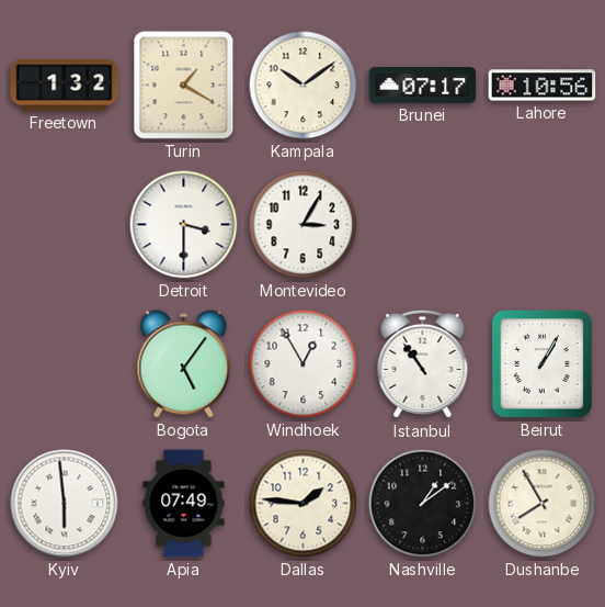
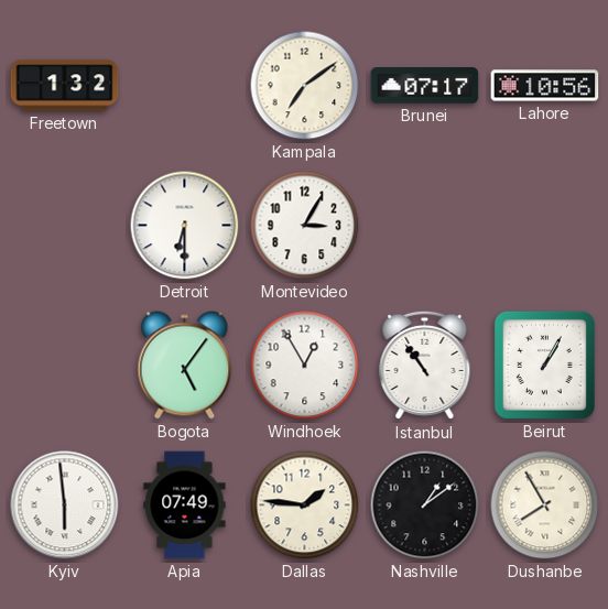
Turin: 1:20 -> none (184, 86)
Kampala: 10:09 -> 7:09 (305, 86)
Detroit: 3:30 -> 6:30 (185, 226)
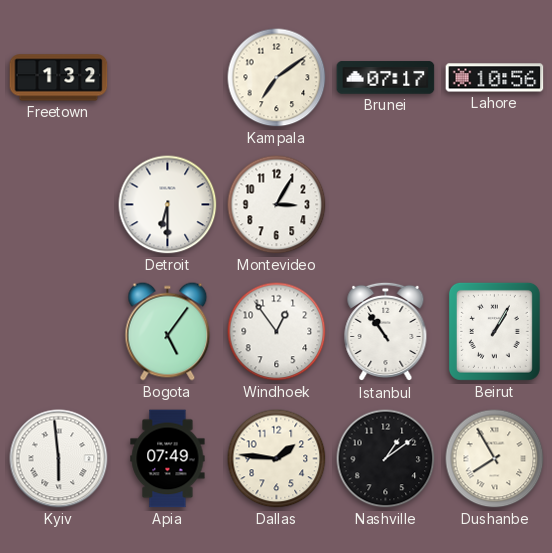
Windhoek: 12:55 -> 12:54 (277, 332)
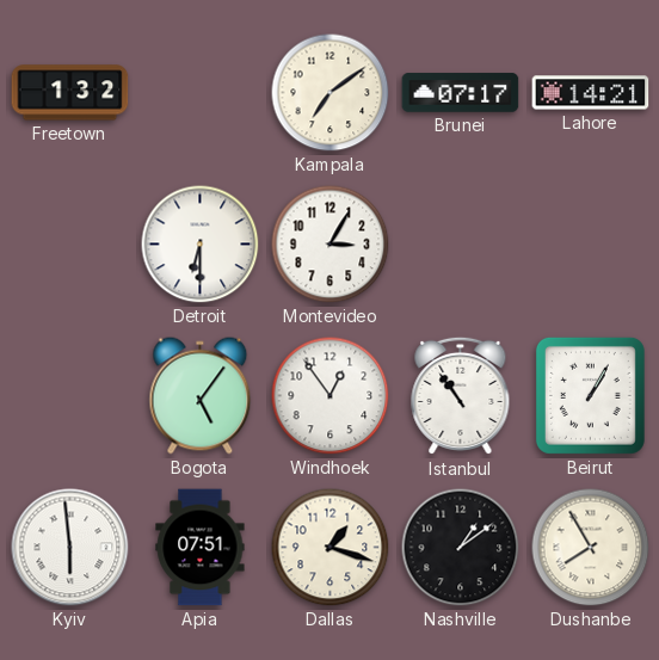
Lahore: 10:56 -> 14:21 (591, 93)
Apia: 07:49 -> 07:51 (201, 548)
Dallas: 1:46 -> 1:18 (331, 548)
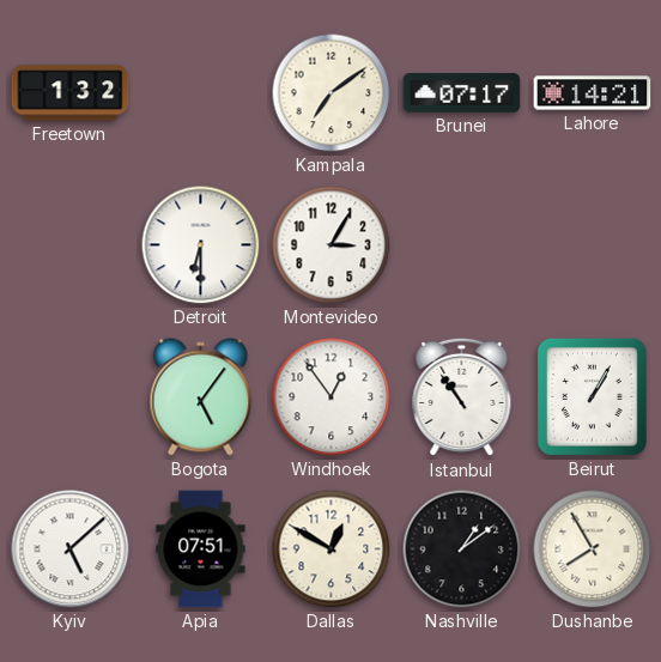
Kyiv: 5:59 -> 5:08 (71, 549)
Dallas: 1:18 -> 12:50 (332, 549)
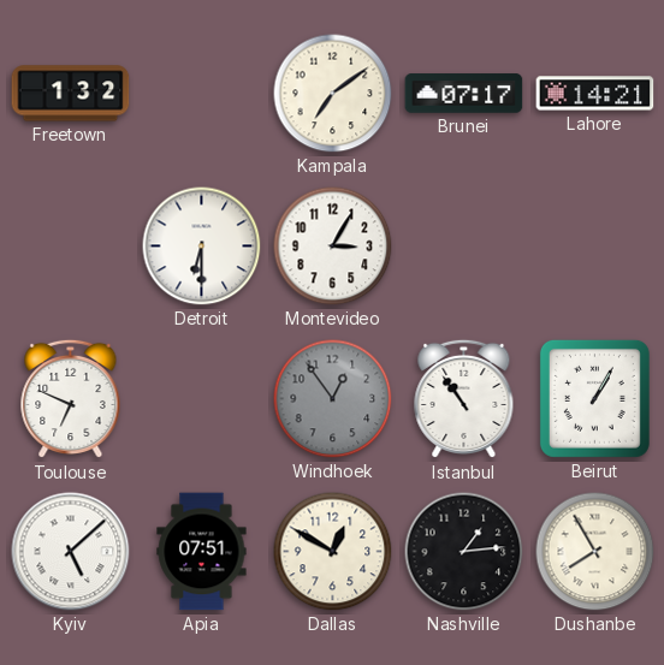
Toulouse: none -> 6:49 (71, 399)
Bogota: 5:06 -> none (201, 397)
Windhoek dial: white -> grey (333, 399)
Nashville: 1:09 -> 1:14 (464, 552)
